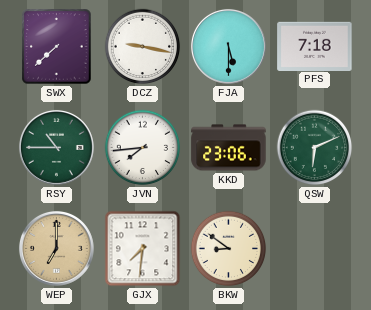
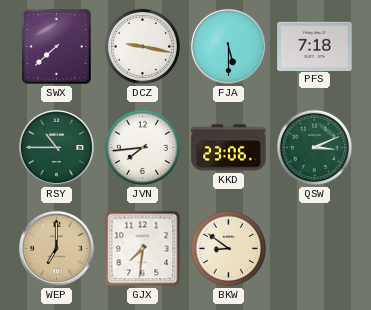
QSW: 6:11 -> 3:11 (315, 148)
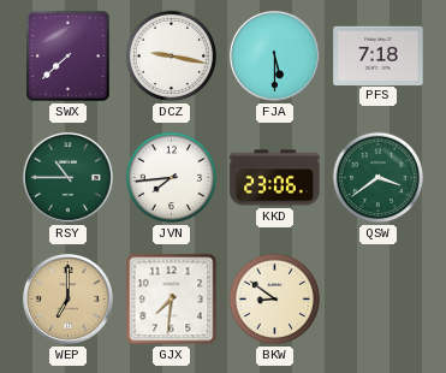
QSW: 3:11 -> 3:39 (379, 178)
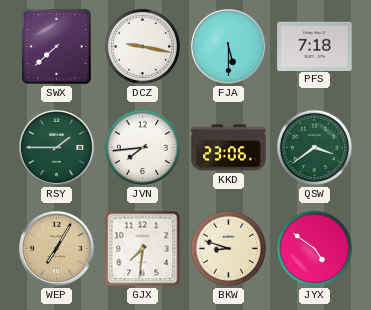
RSY: 10:45 -> 1:45 (56, 147)
WEP: 7:00 -> 7:05 (56, 248)
BKW: 8:51 -> 8:48 (229, 249)
JYX: none -> 4:51 (315, 249)
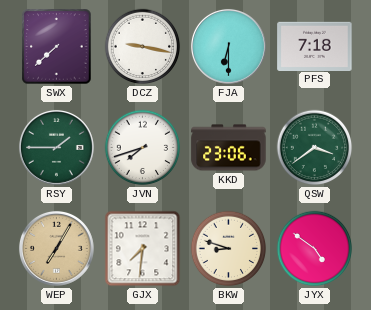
FJA: 5:30 -> 6:30 (228, 46)
JVN: 7:44 -> 7:42 (143, 148)
